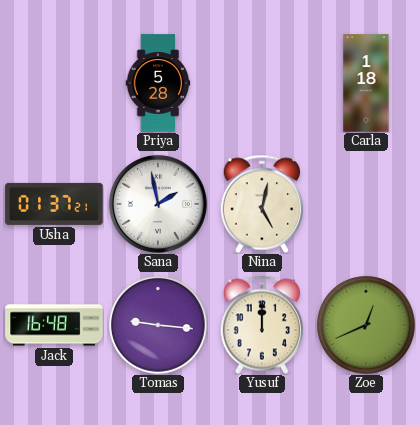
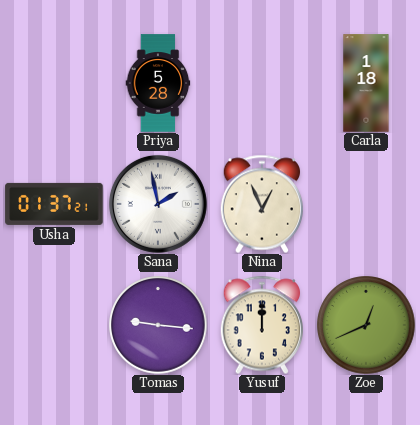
Nina: 5:02 -> 12:56 (261, 204)
Jack: 16:48 -> none (54, 325)
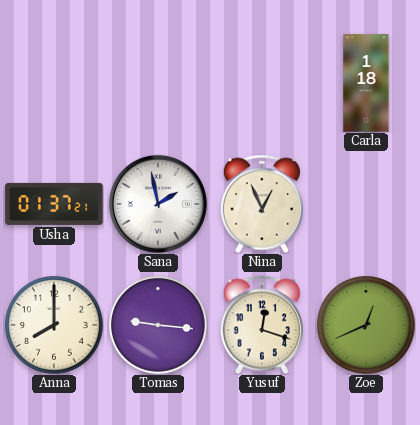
Priya: 5:28 -> none (158, 83)
Anna: none -> 8:00 (54, 325)
Yusuf: 12:00 -> 12:18 (261, 325)
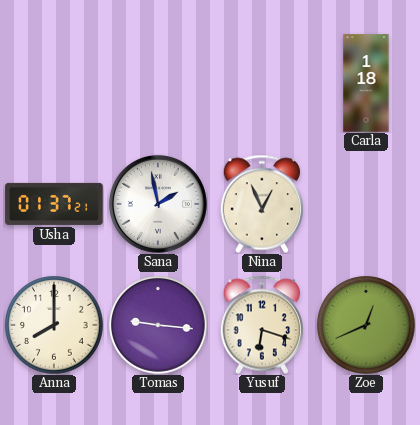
Yusuf: 12:18 -> 6:18 (261, 325)
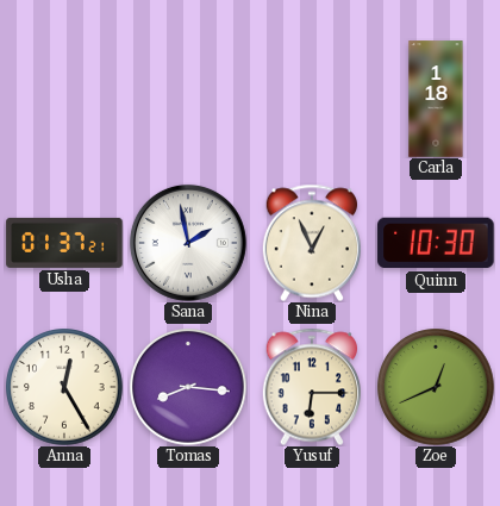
Quinn: none -> 10:30 (436, 243)
Anna: 8:00 -> 12:25 (64, 387)
Tomas: 9:16 -> 8:16 (188, 387)
Yusuf: 6:18 -> 6:15 (311, 387)
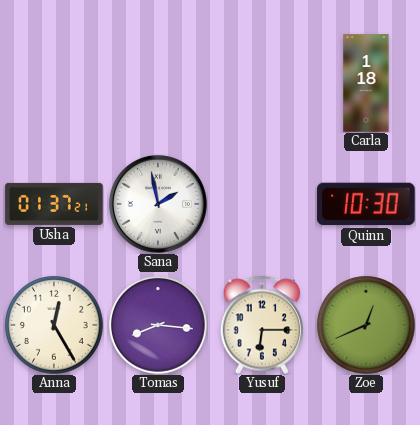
Nina: 12:56 -> none (311, 243)
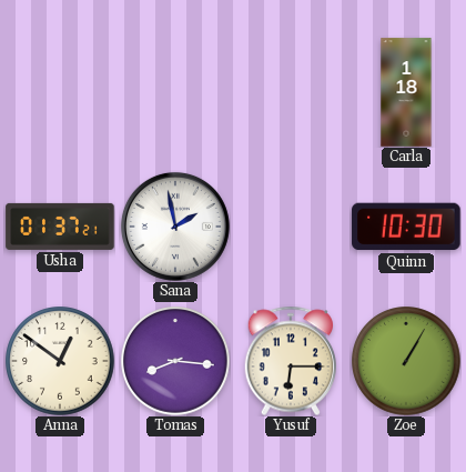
Anna: 12:25 -> 12:51 (60, 361)
Zoe: 12:41 -> 1:05 (406, 361)
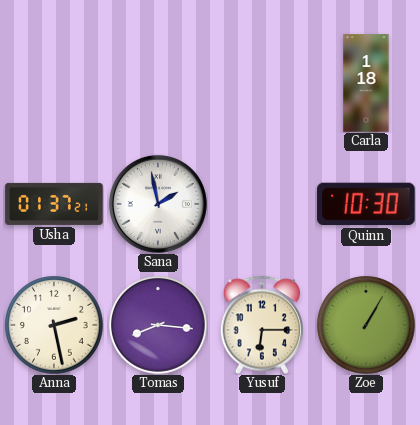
Anna: 12:51 -> 2:28 (54, 325)
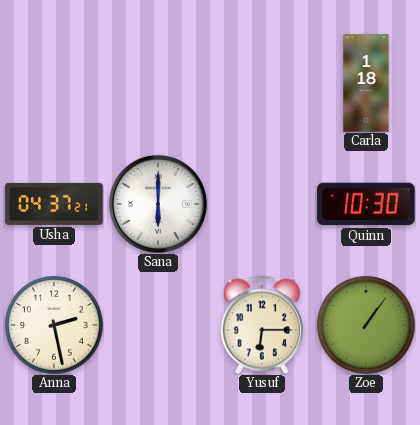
Usha: 01:37 -> 04:37 (54, 204)
Sana: 1:58 -> 6:00 (158, 204)
Tomas: 8:16 -> none (158, 325)
Zoe: 1:05 -> 1:06 (366, 325)
